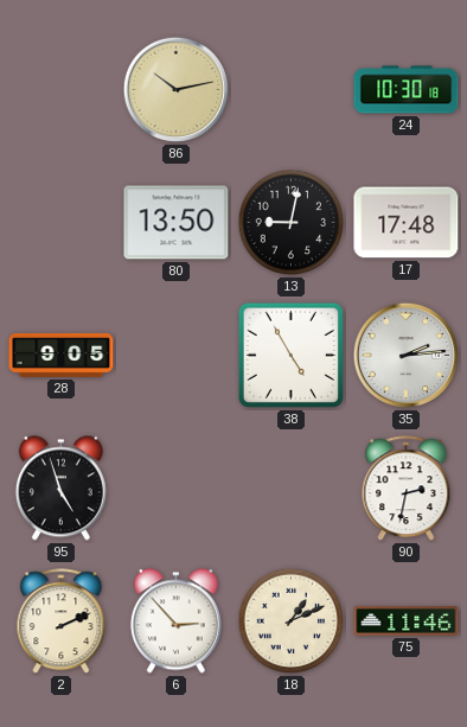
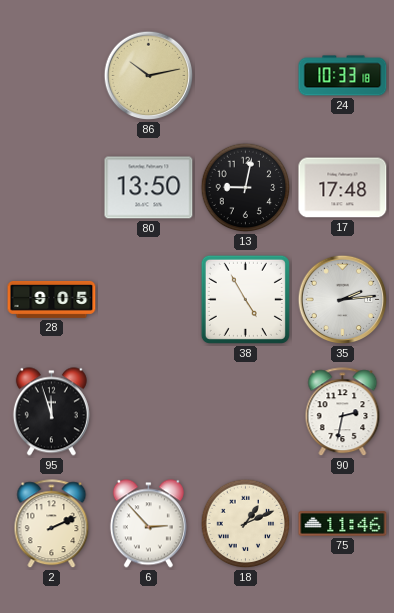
24: 10:30 -> 10:33 (343, 76)
95: 4:57 -> 11:57 (51, 412)
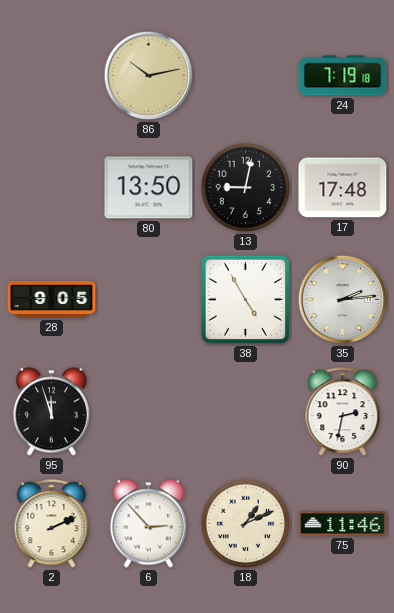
24: 10:33 -> 7:19 (343, 76)
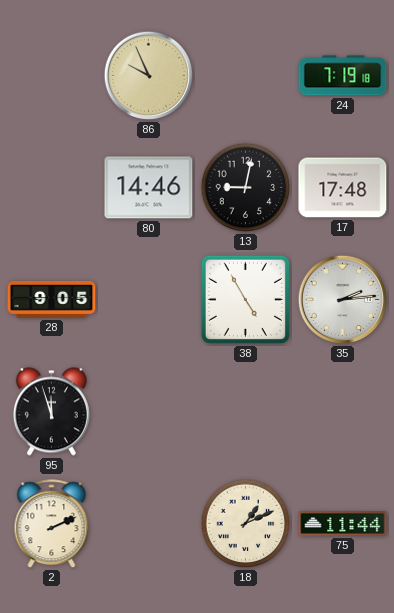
86: 10:13 -> 9:56 (149, 76)
80: 13:50 -> 14:46 (149, 188)
90: 2:32 -> none (343, 412)
6: 2:53 -> none (148, 524)
75: 11:46 -> 11:44 (343, 524)
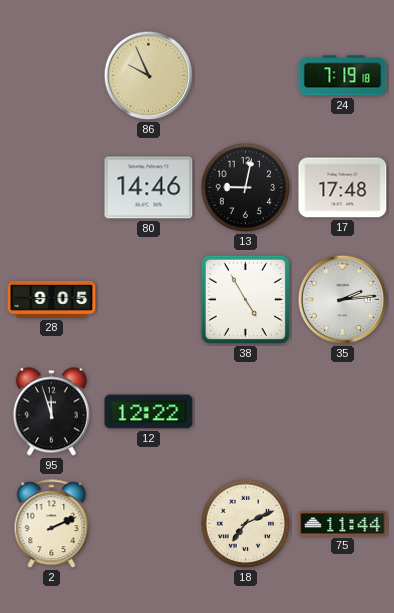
12: none -> 12:22 (149, 412)
18: 1:11 -> 7:11 (246, 524)
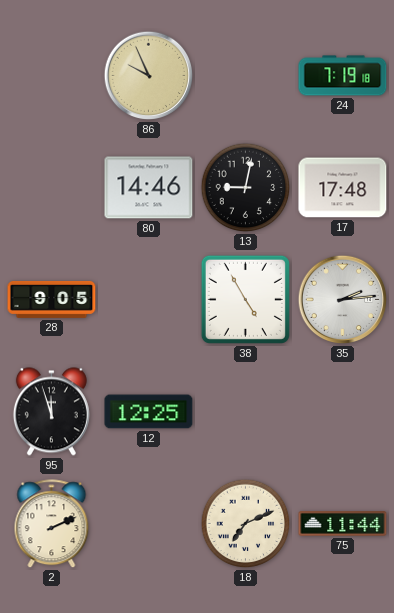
12: 12:22 -> 12:25 (149, 412)
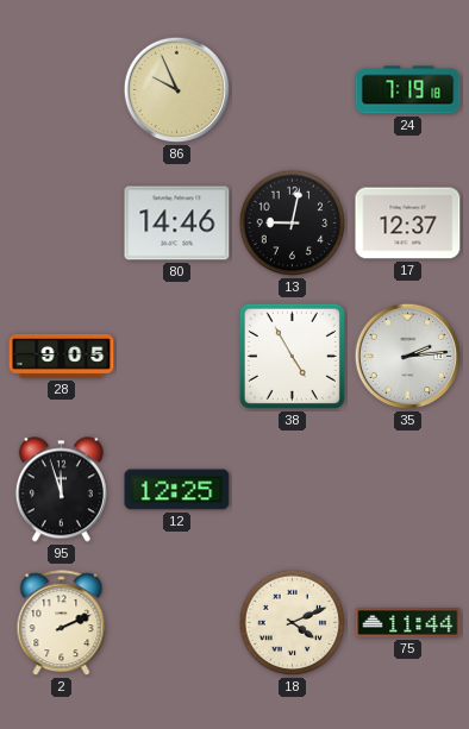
17: 17:48 -> 12:37 (408, 224)
18: 7:11 -> 4:11 (293, 623)
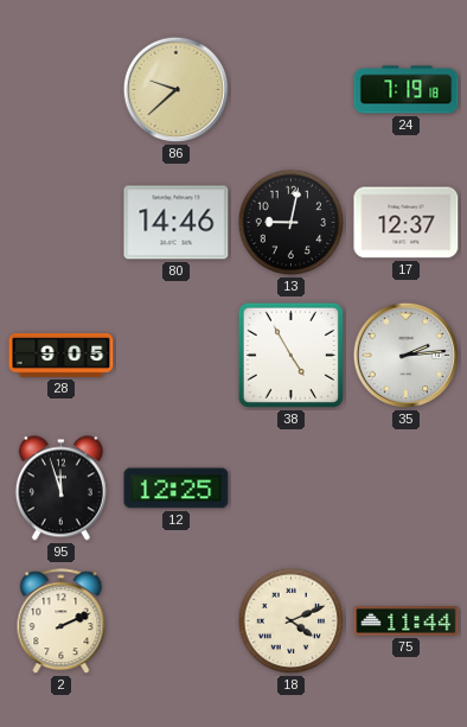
86: 9:56 -> 9:38 (177, 90)
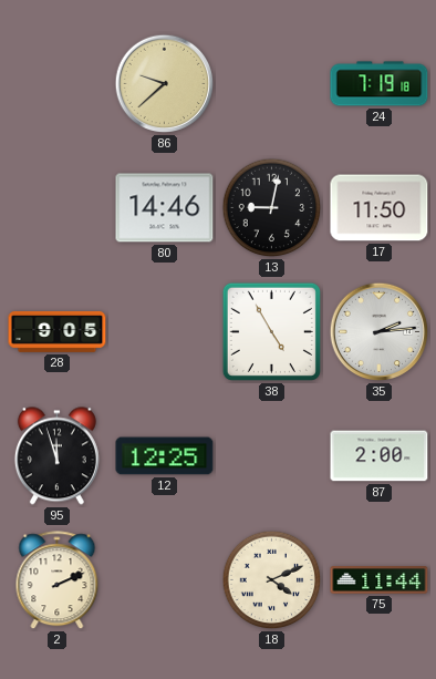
17: 12:37 -> 11:50 (380, 208)
87: none -> 2:00 (380, 456)
